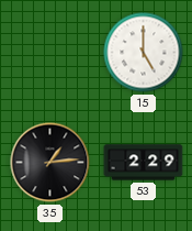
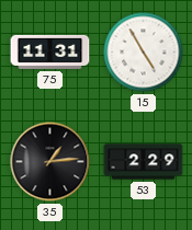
75: none -> 11:31 (50, 51)
15: 5:00 -> 4:55 (144, 53)
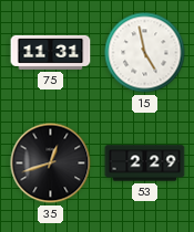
15: 4:55 -> 4:58 (145, 53)
35: 1:14 -> 12:42 (51, 164)
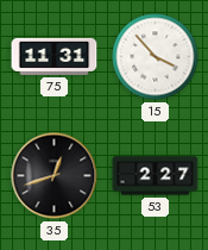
15: 4:58 -> 3:53 (156, 57)
53: 2:29 -> 2:27 (156, 176)
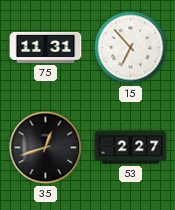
15: 3:53 -> 6:53 (131, 48)
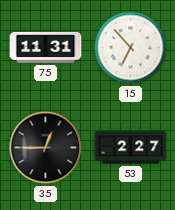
35: 12:42 -> 12:45 (46, 148)
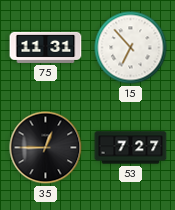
53: 2:27 -> 7:27 (131, 148)
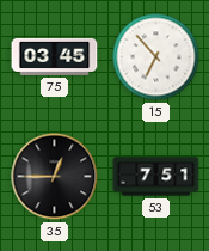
75: 11:31 -> 03:45 (55, 56)
53: 7:27 -> 7:51 (156, 177)
